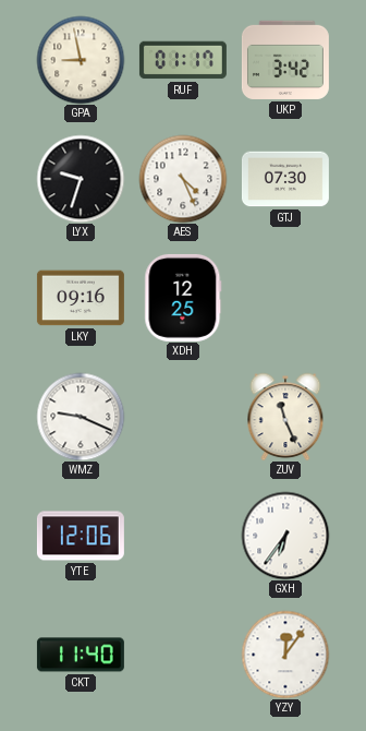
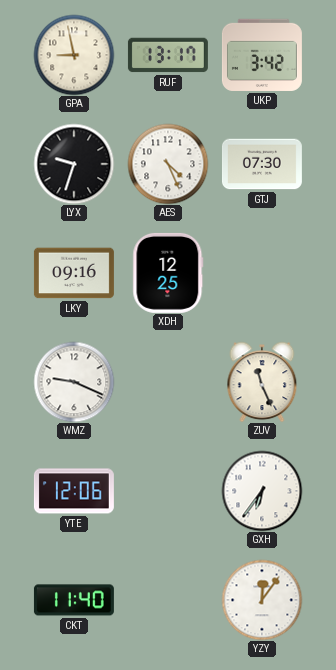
RUF: 01:17 -> 13:17 (168, 55)
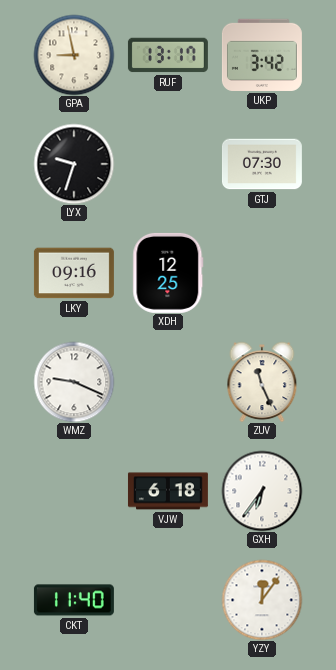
AES: 4:26 -> none (168, 164)
YTE: 12:06 -> none (74, 491)
VJW: none -> 6:18 (168, 491)
